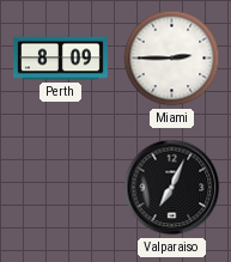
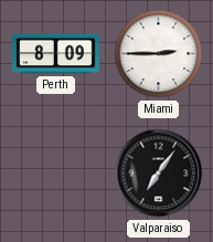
Valparaiso: 7:04 -> 7:06 (159, 173)
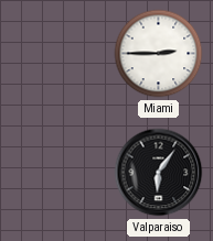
Perth: 8:09 -> none (56, 54)
Valparaiso: 7:06 -> 6:06 (159, 173)
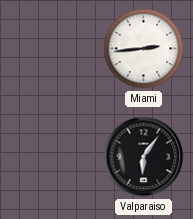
Miami: 2:45 -> 2:44 (144, 49)
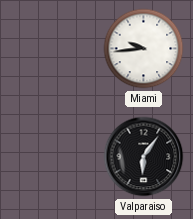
Miami: 2:44 -> 9:44 (144, 49)
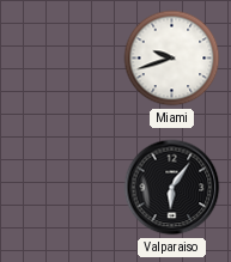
Miami: 9:44 -> 9:42 (172, 59)
